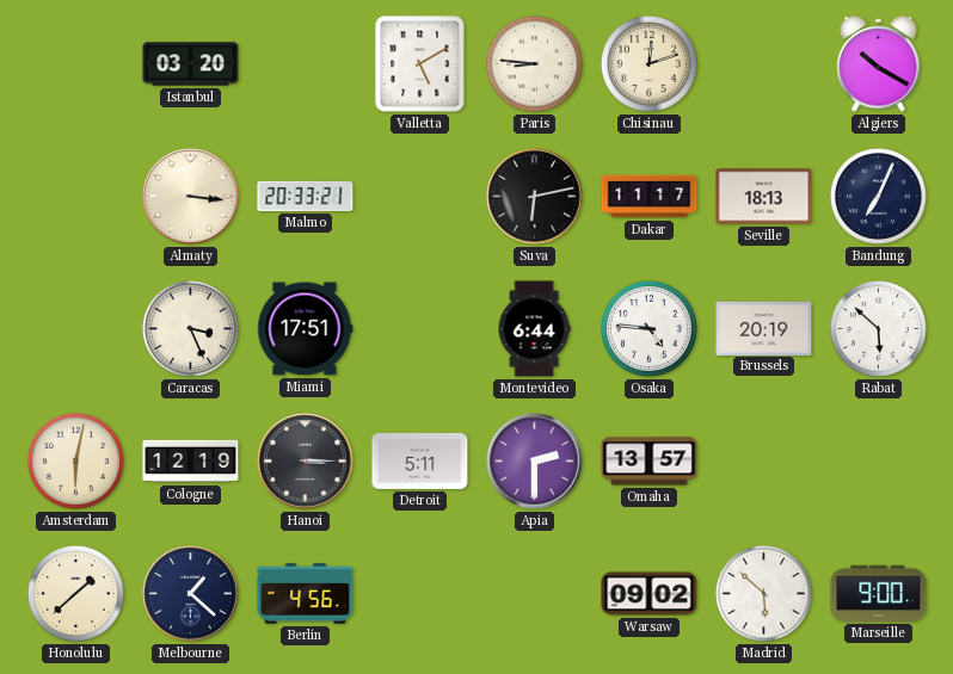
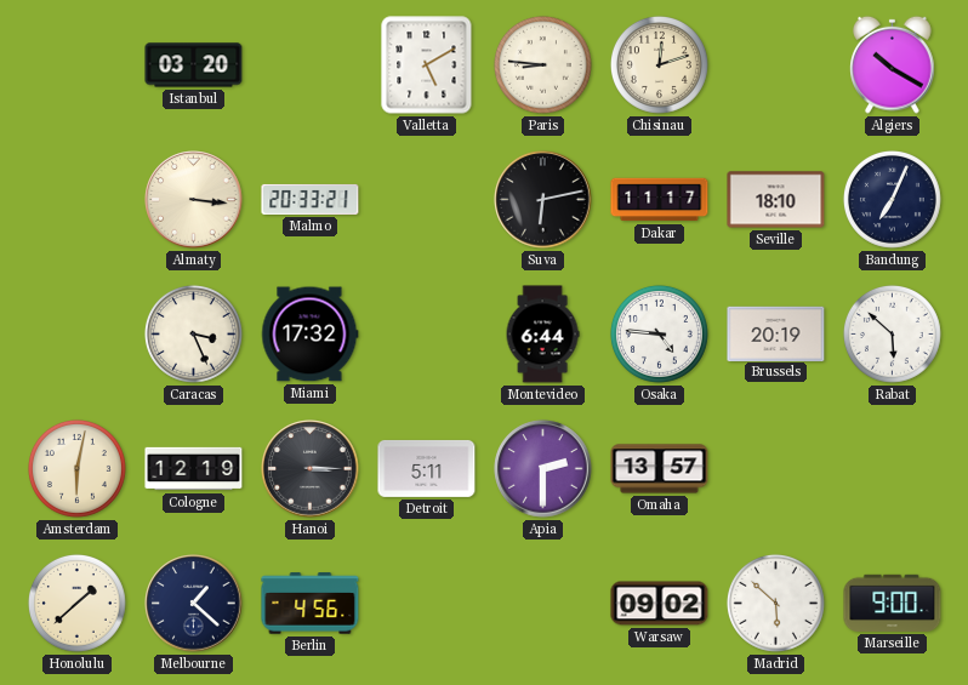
Seville: 18:13 -> 18:10 (776, 200)
Miami: 17:51 -> 17:32 (311, 335)
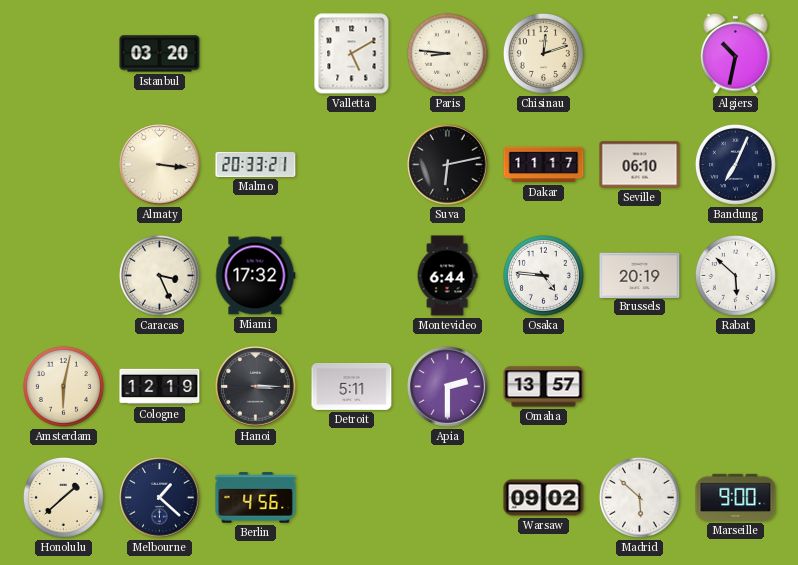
Algiers: 10:20 -> 10:32 (736, 53)
Seville: 18:10 -> 06:10 (640, 165)
